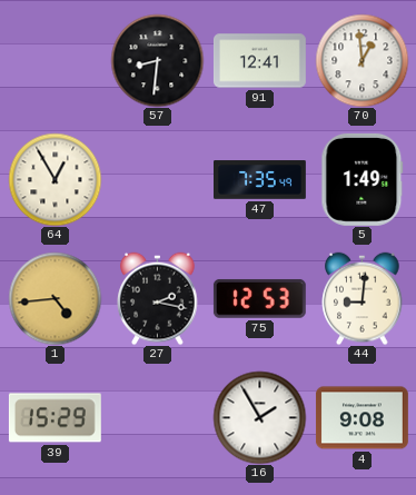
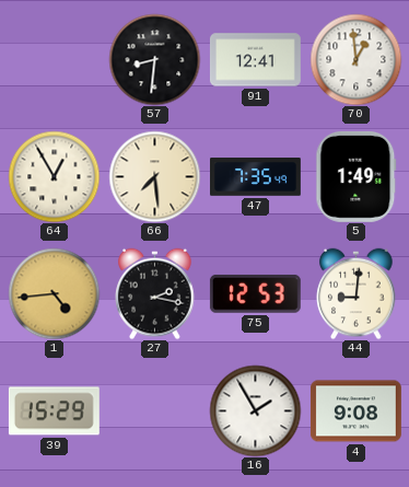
66: none -> 7:29 (154, 176)
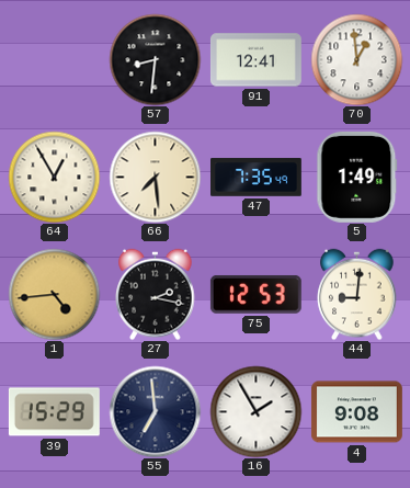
55: none -> 6:59 (155, 411)
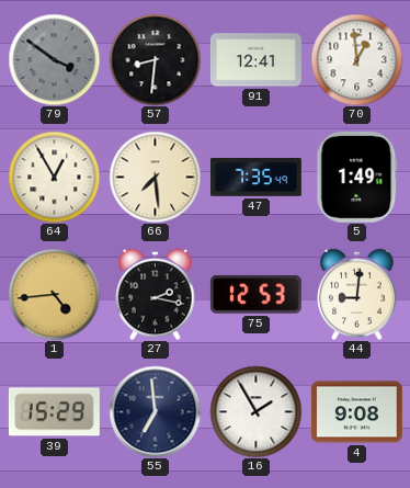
79: none -> 3:51 (54, 59)
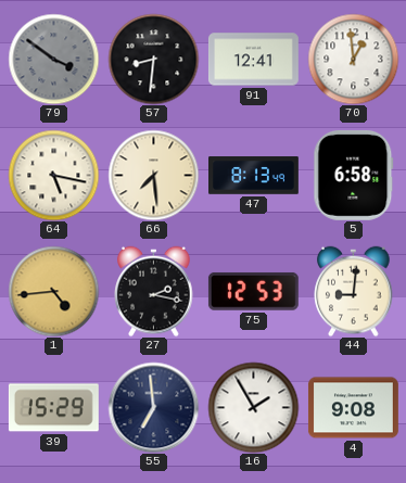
64: 12:55 -> 5:17 (53, 175)
47: 7:35 -> 8:13 (254, 176)
5: 1:49 -> 6:58 (354, 175)
